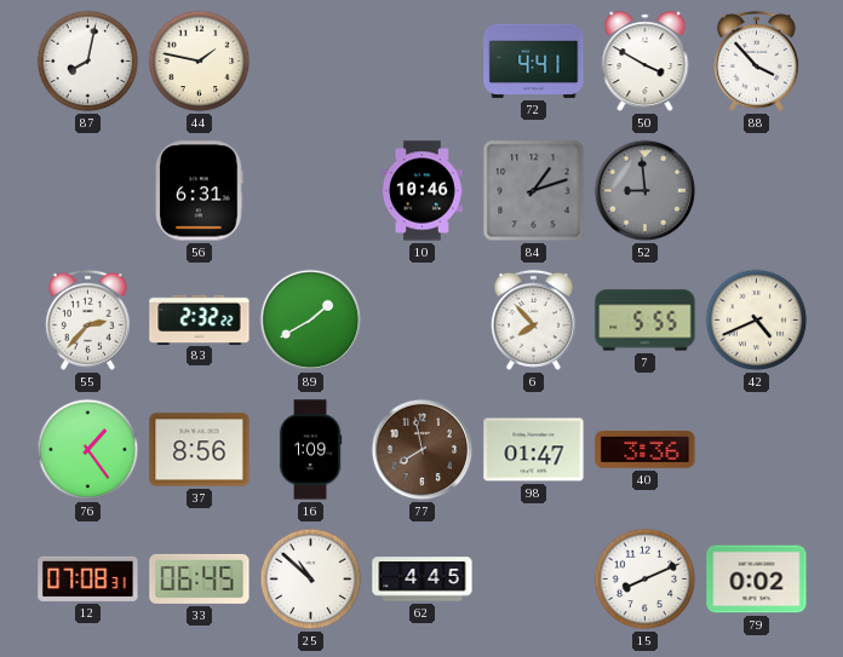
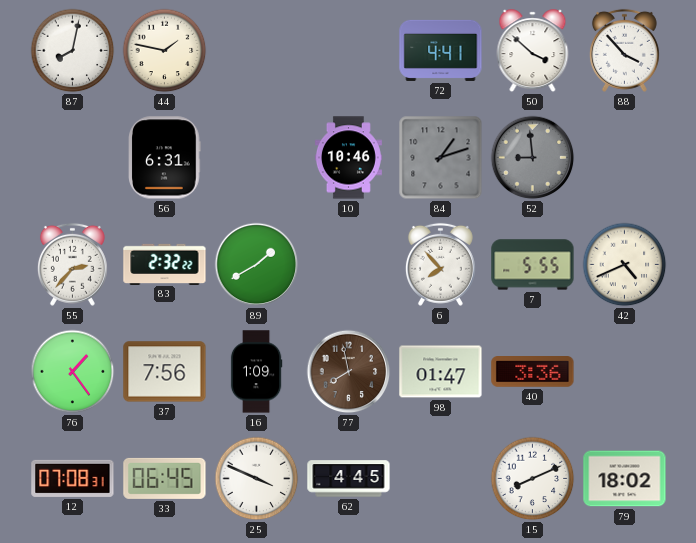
50: 3:50 -> 3:52 (533, 51)
37: 8:56 -> 7:56 (165, 372)
25: 10:52 -> 3:49 (257, 479)
79: 0:02 -> 18:02 (625, 479)
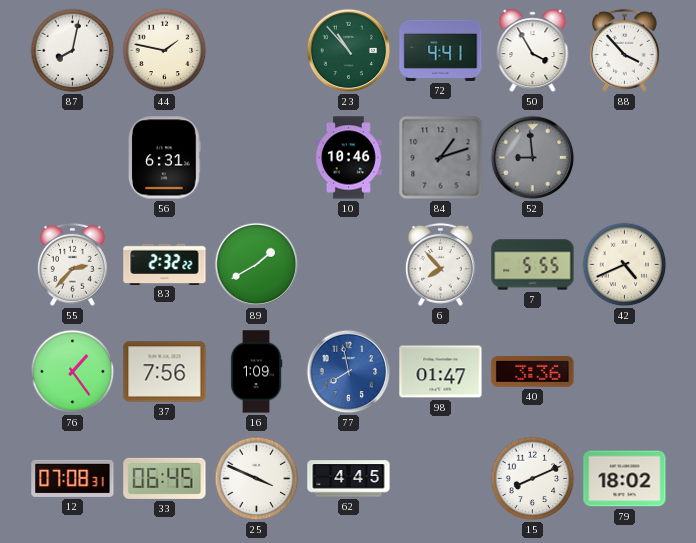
23: none -> 10:53 (349, 51)
50: 3:52 -> 3:55 (533, 51)
77 dial: brown -> blue (349, 372)
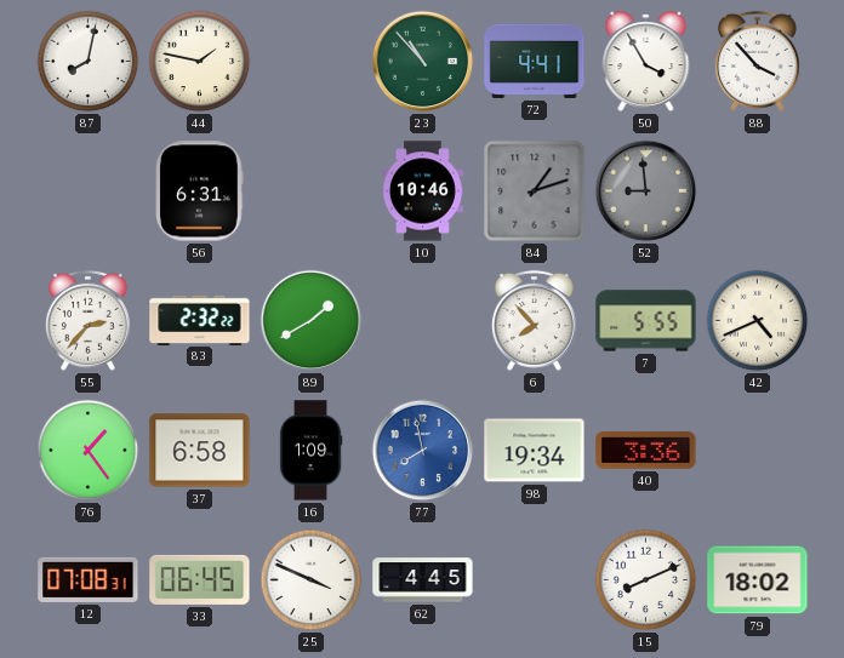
37: 7:56 -> 6:58 (200, 451)
98: 01:47 -> 19:34 (535, 451)
